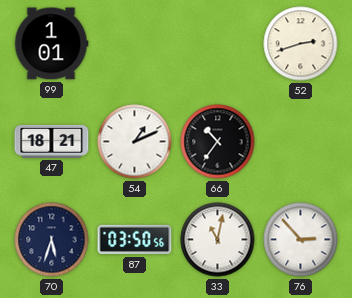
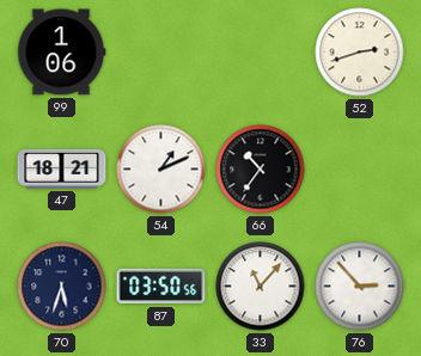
99: 1:01 -> 1:06 (61, 53)
33: 11:02 -> 11:07 (261, 287)
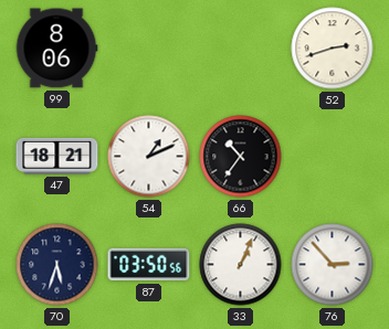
99: 1:06 -> 8:06 (56, 49)
33: 11:07 -> 1:04 (241, 265)
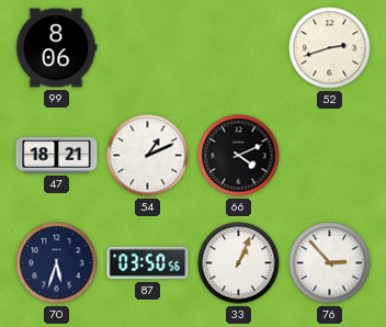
66: 10:36 -> 4:11 (239, 156)
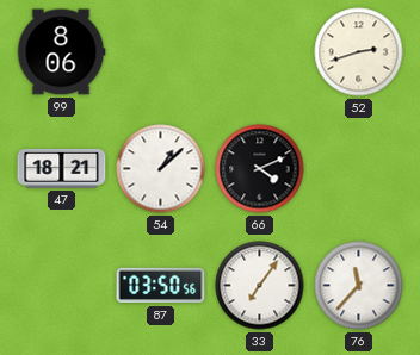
54: 1:11 -> 1:08 (161, 169)
70: 5:33 -> none (57, 263)
33: 1:04 -> 7:06 (260, 286)
76: 2:53 -> 11:37 (359, 286)
